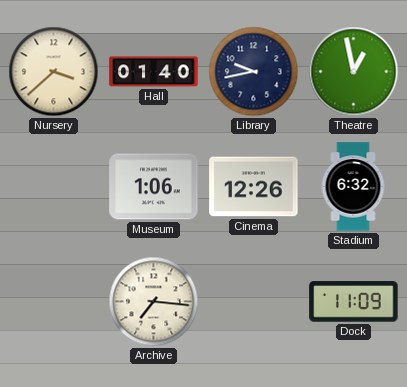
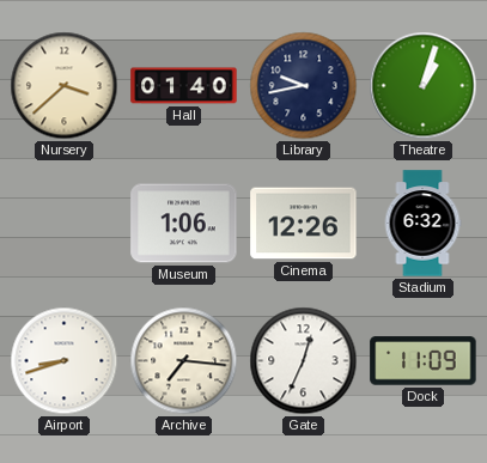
Theatre: 12:58 -> 1:03 (424, 86)
Airport: none -> 8:42 (65, 361)
Gate: none -> 12:34 (304, 361)
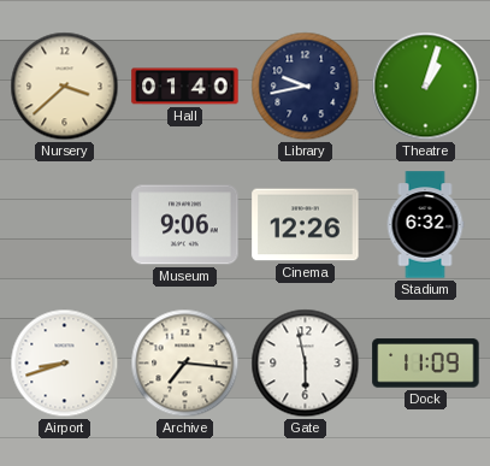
Museum: 1:06 -> 9:06 (185, 225)
Gate: 12:34 -> 5:58 (306, 364)
